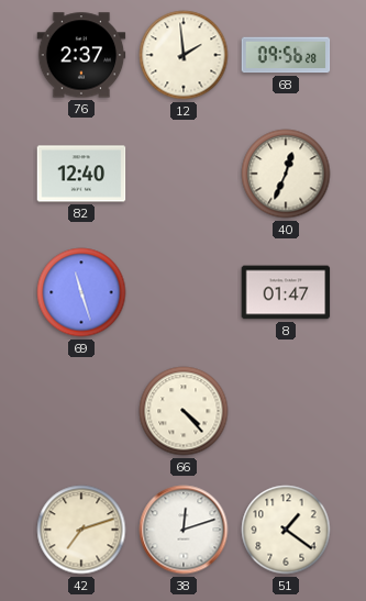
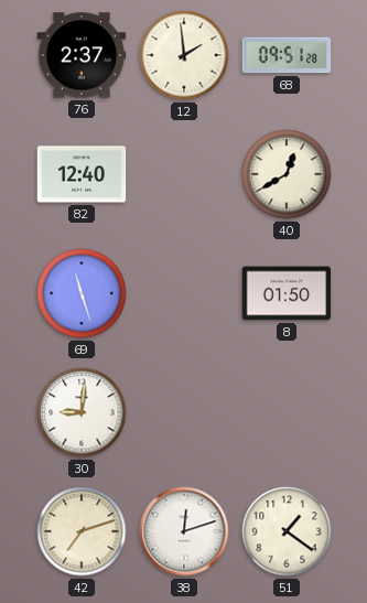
68: 09:56 -> 09:51 (287, 55)
40: 12:34 -> 12:40 (287, 174)
8: 01:47 -> 01:50 (287, 293)
30: none -> 9:01 (82, 412)
66: 4:23 -> none (184, 411)
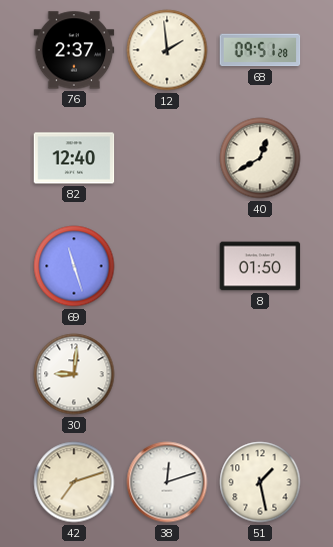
51: 1:21 -> 1:28 (260, 482)
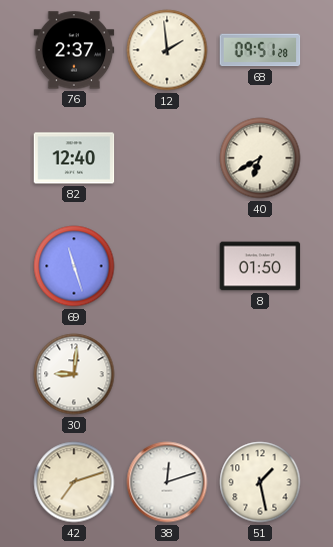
40: 12:40 -> 6:40 (260, 158)
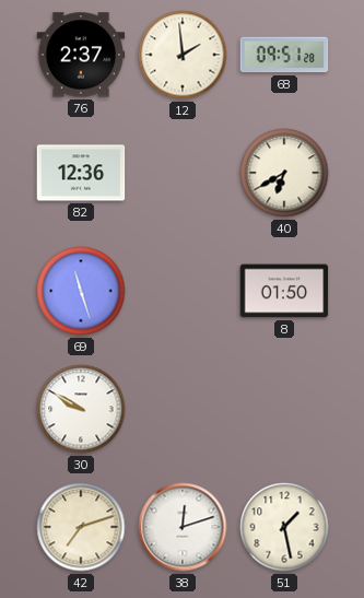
82: 12:40 -> 12:36 (81, 173)
30: 9:01 -> 9:50 (81, 409)
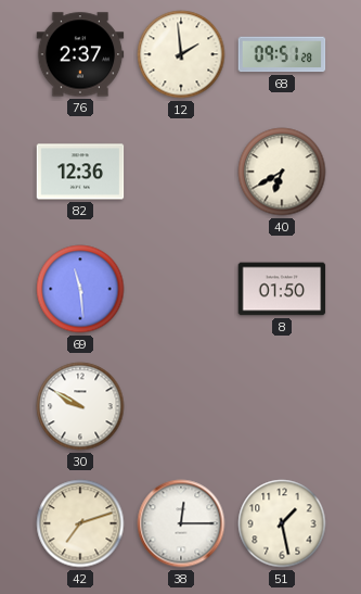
69: 11:27 -> 11:29 (80, 289)
38: 12:12 -> 12:15 (181, 523)
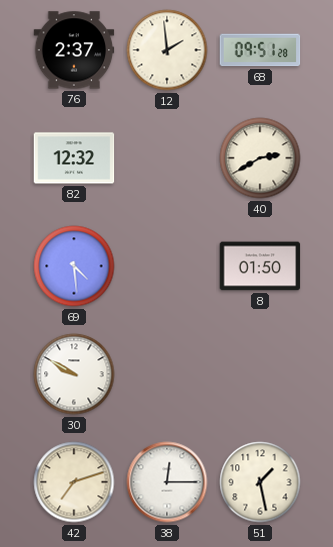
82: 12:36 -> 12:32 (74, 158)
40: 6:40 -> 2:40 (260, 158)
69: 11:29 -> 4:29 (74, 266)
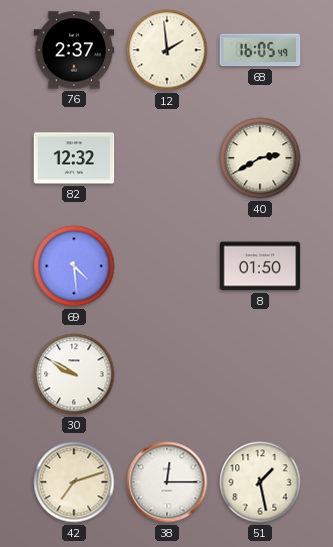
68: 09:51 -> 16:05 (260, 50)
